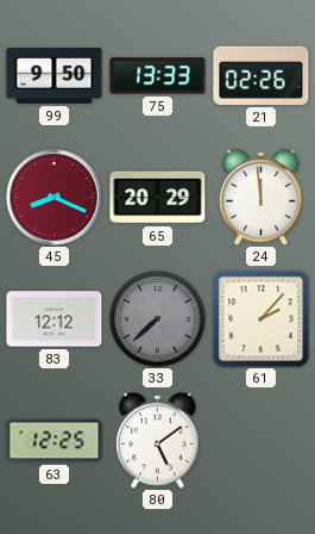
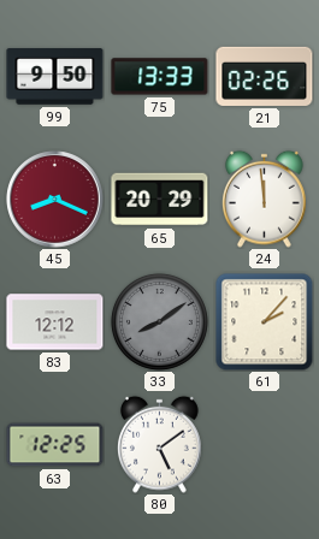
33: 7:38 -> 8:09 (159, 321)
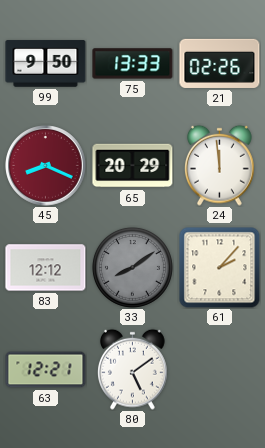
63: 12:25 -> 12:21 (46, 370)
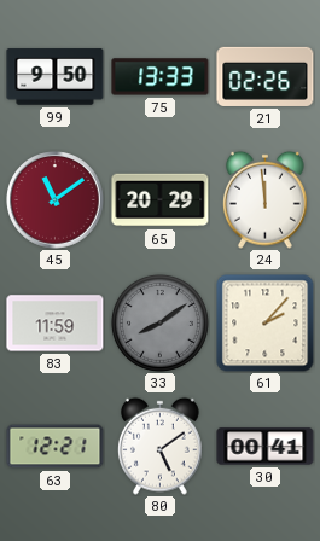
45: 8:19 -> 11:09 (56, 200)
83: 12:12 -> 11:59 (56, 324)
30: none -> 00:41 (266, 447)
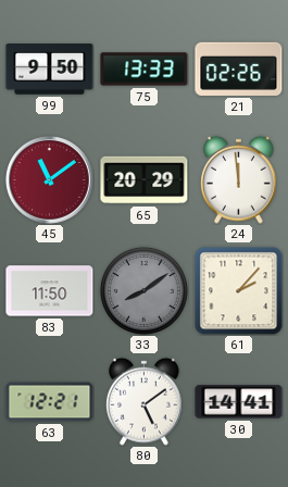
83: 11:59 -> 11:50 (50, 291)
30: 00:41 -> 14:41 (239, 402)
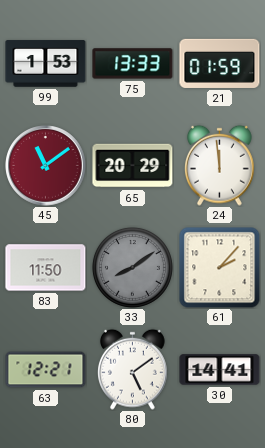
99: 9:50 -> 1:53 (46, 64)
21: 02:26 -> 01:59 (220, 63)
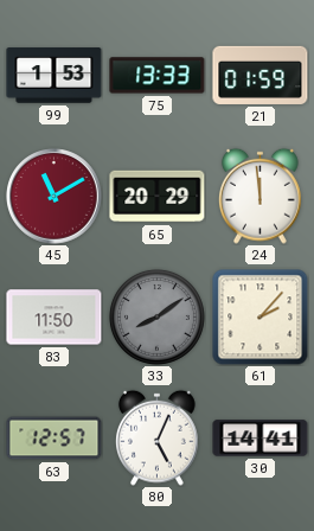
45: 11:09 -> 11:10 (55, 197)
63: 12:21 -> 12:57 (55, 439)
80: 5:09 -> 5:04 (158, 437)
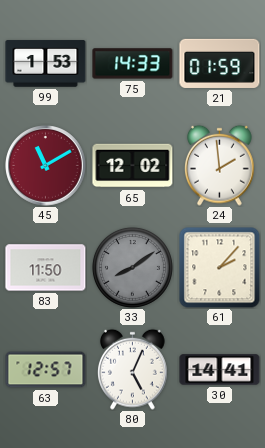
75: 13:33 -> 14:33 (133, 64)
65: 20:29 -> 12:02 (133, 166)
24: 11:59 -> 1:59 (220, 165)
